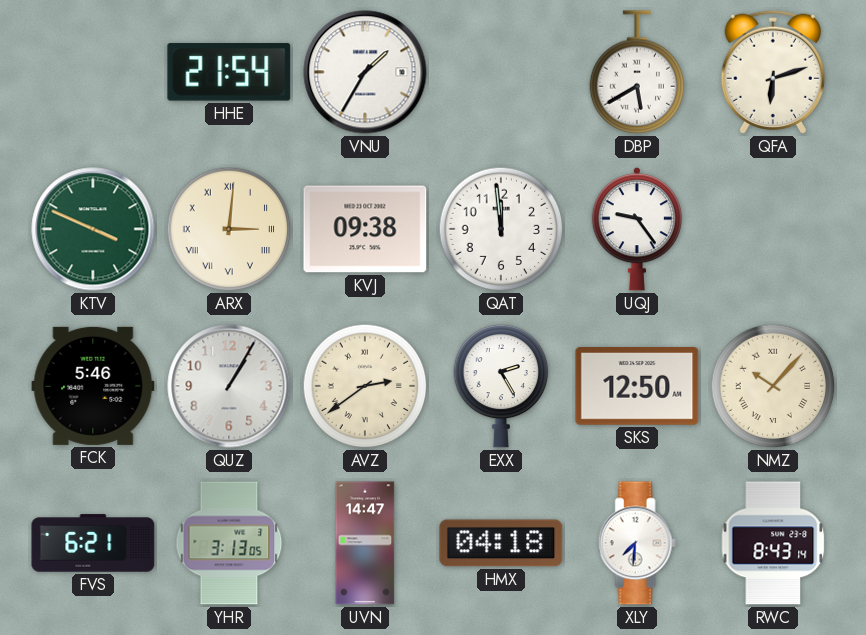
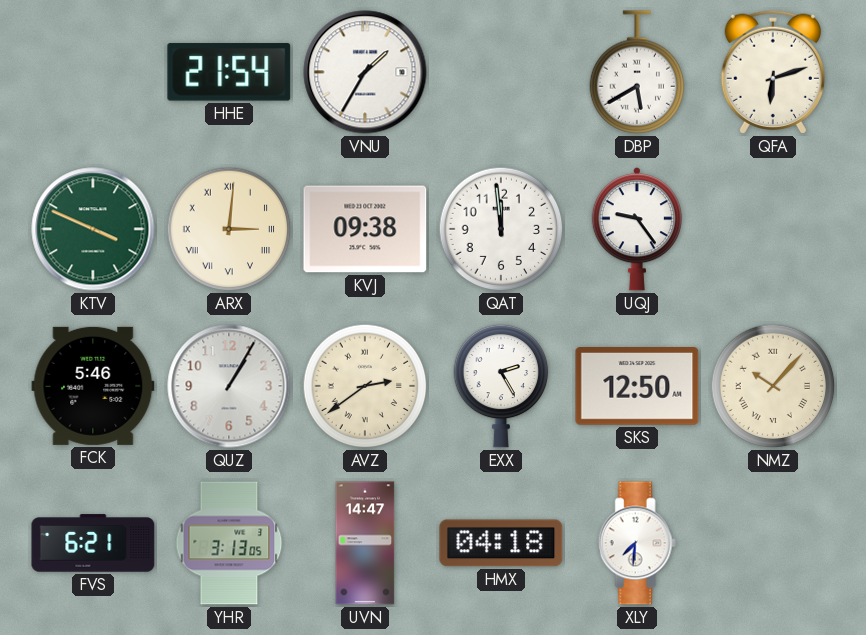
RWC: 8:43 -> none (773, 543)
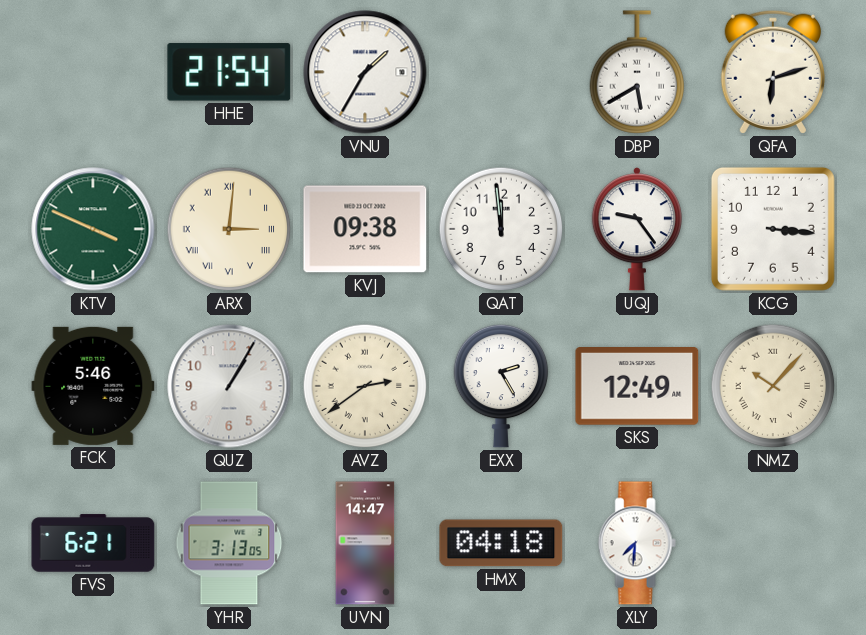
KCG: none -> 3:16 (773, 229)
SKS: 12:50 -> 12:49 (637, 387)
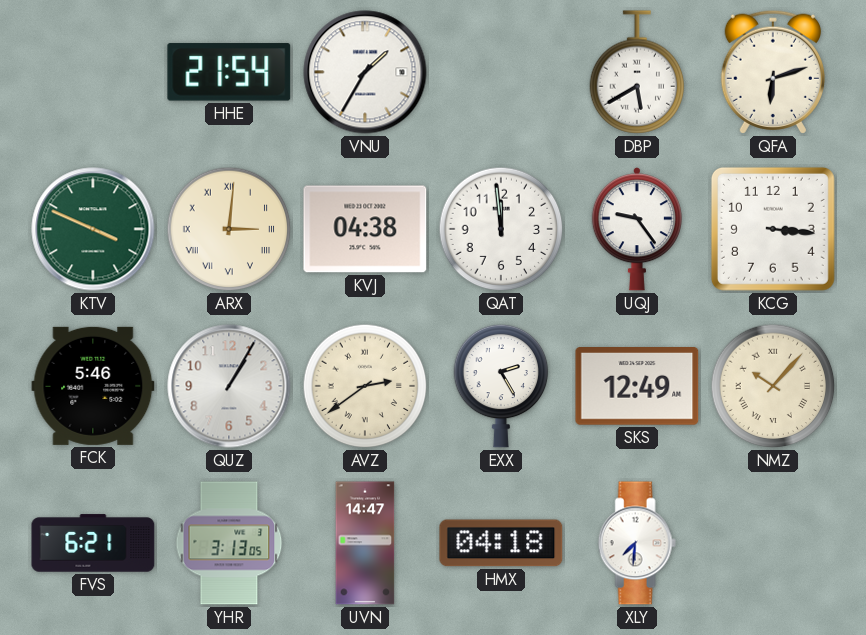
KVJ: 09:38 -> 04:38 (365, 229)
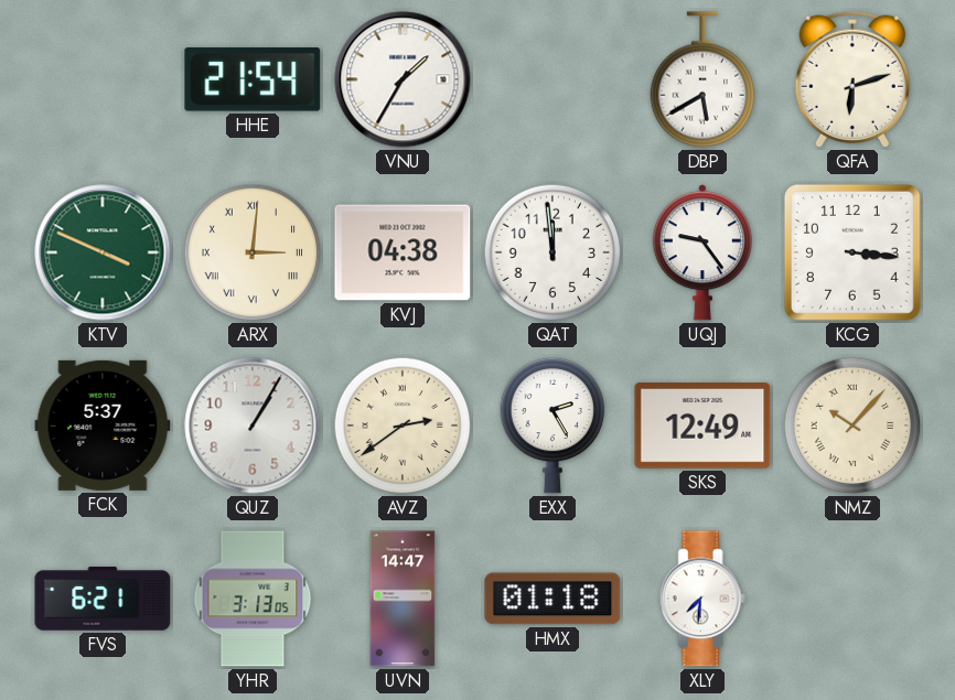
FCK: 5:46 -> 5:37 (103, 426)
HMX: 04:18 -> 01:18 (552, 599)
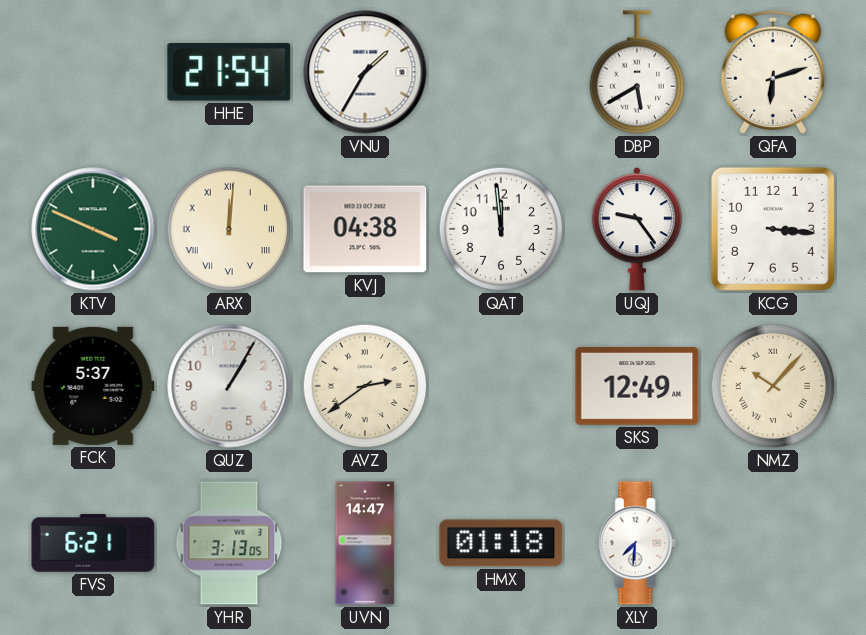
ARX: 3:01 -> 12:01 (229, 229)
EXX: 2:25 -> none (552, 426)
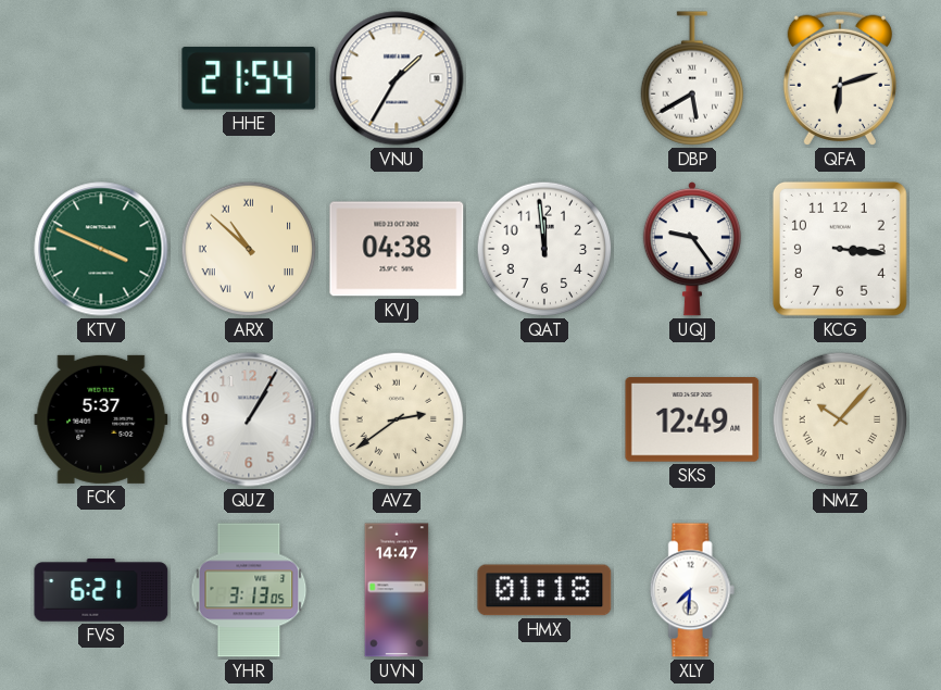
ARX: 12:01 -> 10:52 (249, 249)
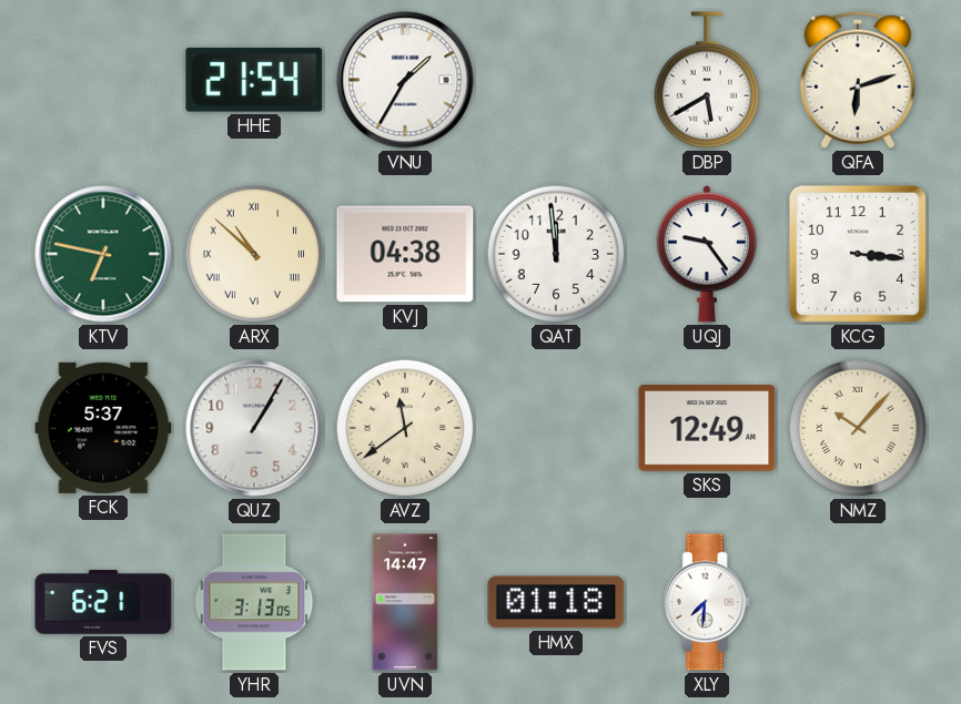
KTV: 3:49 -> 6:47 (103, 254)
AVZ: 2:39 -> 11:39 (405, 428)
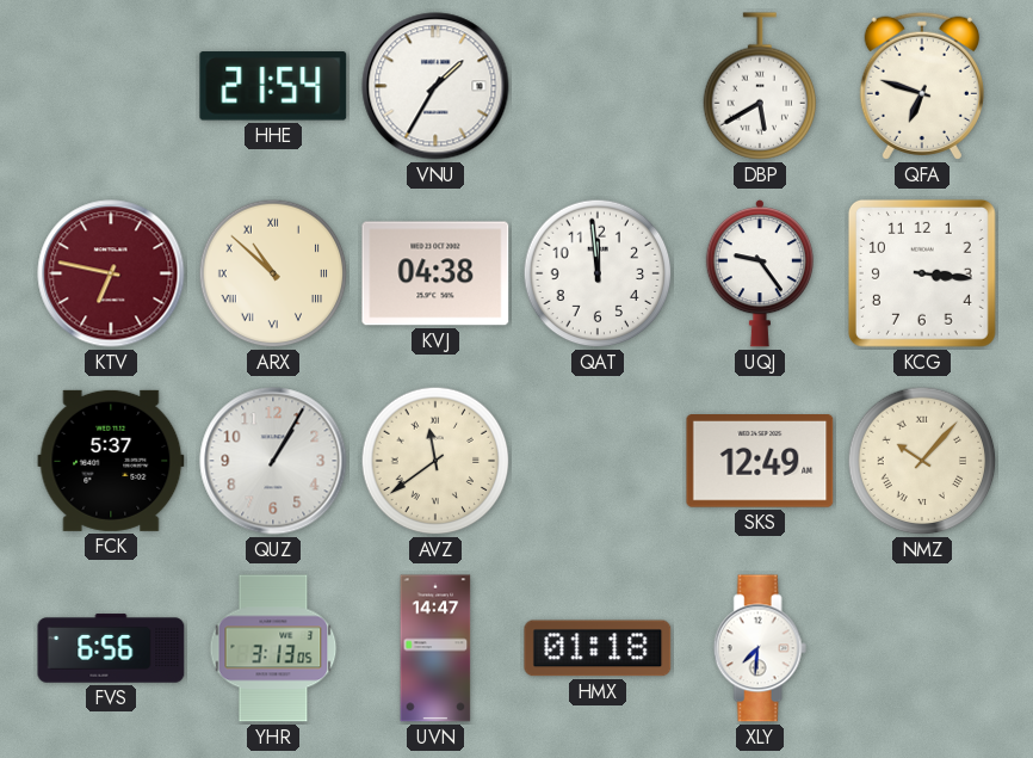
QFA: 6:12 -> 6:48 (922, 86)
KTV dial: green -> burgundy (111, 273)
FVS: 6:21 -> 6:56 (111, 648)
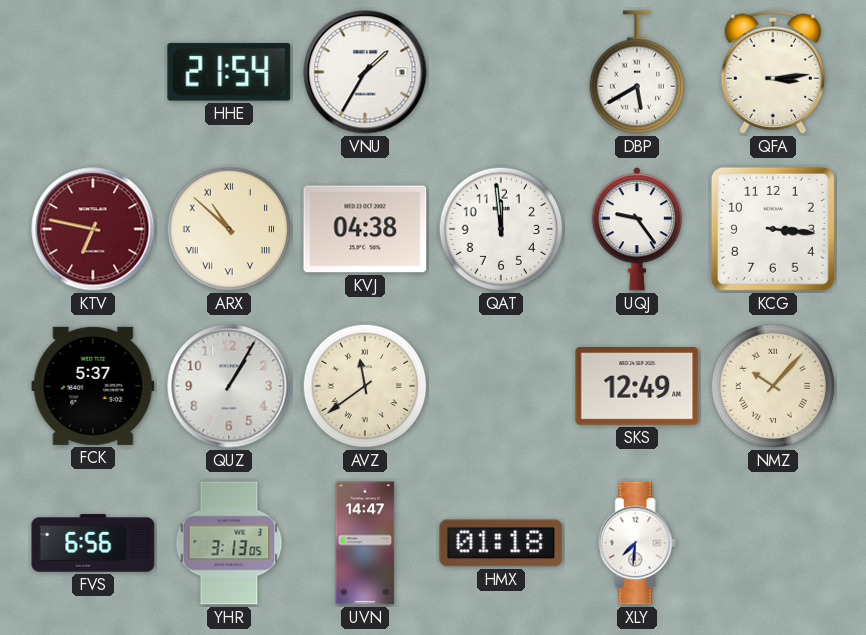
QFA: 6:48 -> 3:14 (773, 72)
